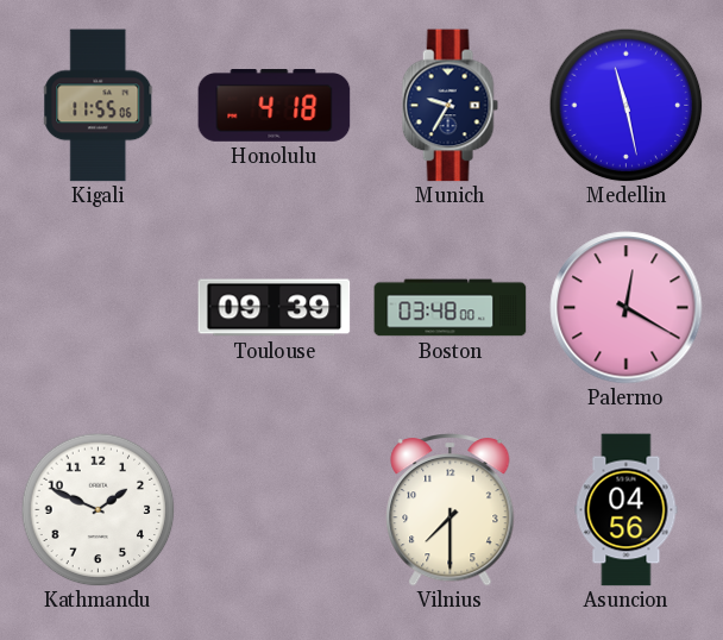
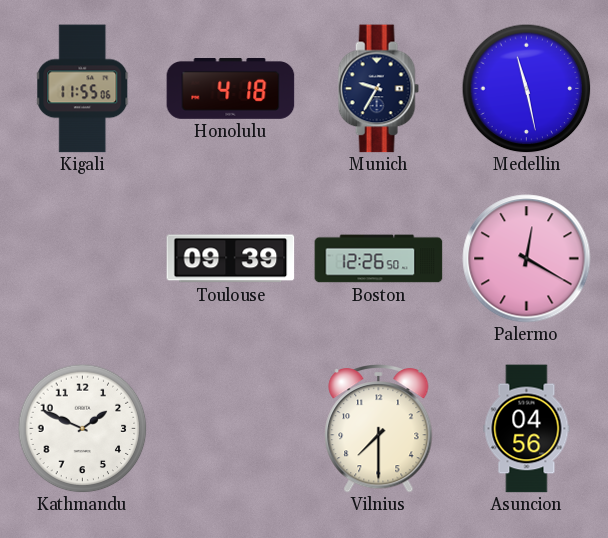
Boston: 03:48 -> 12:26 (379, 259)
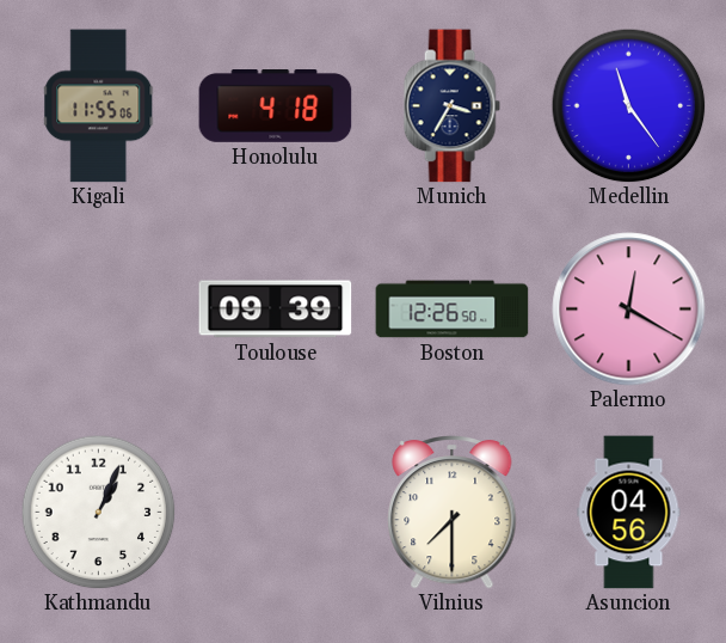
Munich: 9:35 -> 3:35 (451, 106)
Medellin: 11:28 -> 11:24 (628, 105)
Kathmandu: 1:49 -> 1:04 (98, 512)
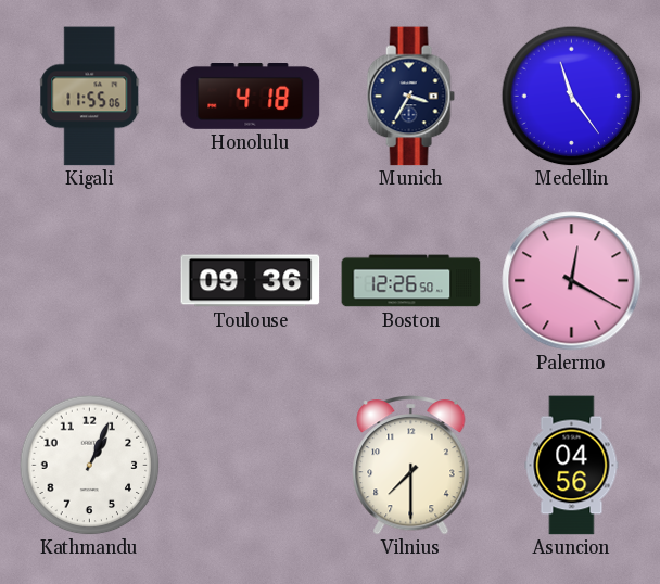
Toulouse: 09:39 -> 09:36 (251, 281)
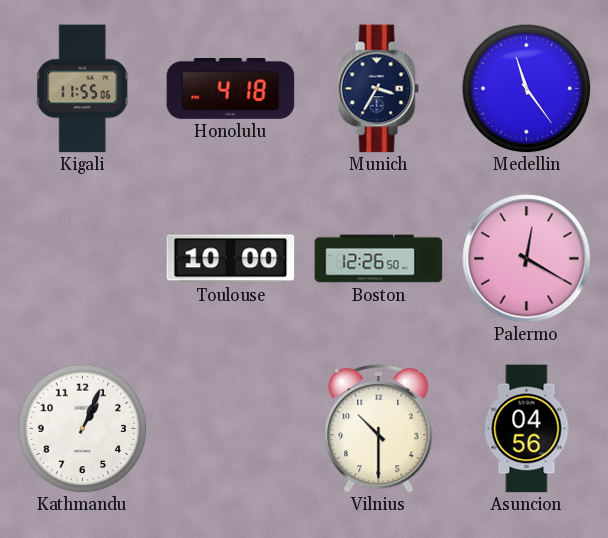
Toulouse: 09:36 -> 10:00 (231, 259)
Vilnius: 7:30 -> 10:30 (379, 429)
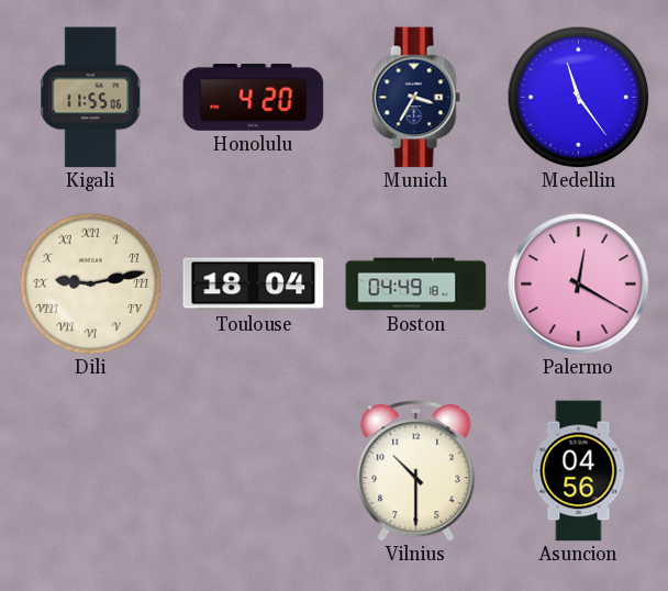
Honolulu: 4:18 -> 4:20 (254, 98)
Dili: none -> 9:13 (90, 283)
Toulouse: 10:00 -> 18:04 (254, 285)
Boston: 12:26 -> 04:49 (416, 285)
Kathmandu: 1:04 -> none (82, 428)
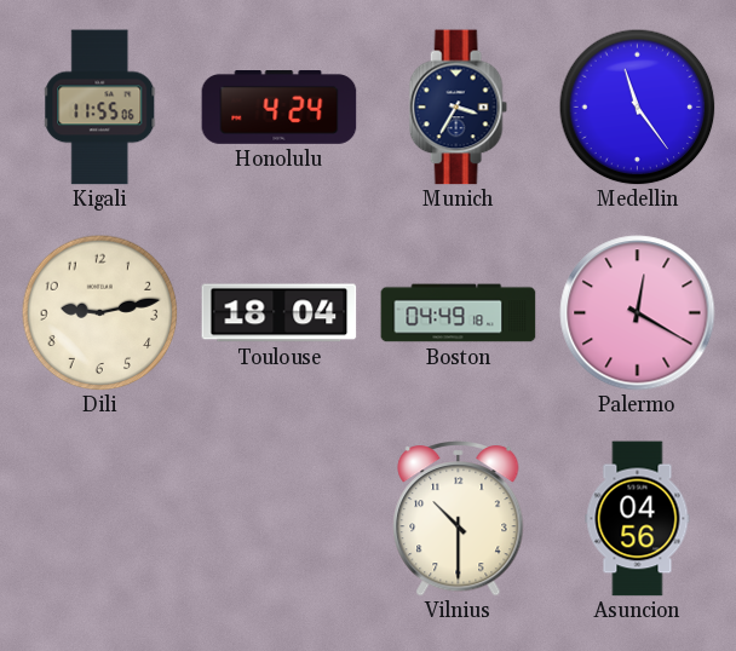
Honolulu: 4:20 -> 4:24 (280, 108)
Dili numerals: Roman -> Arabic (99, 312)
